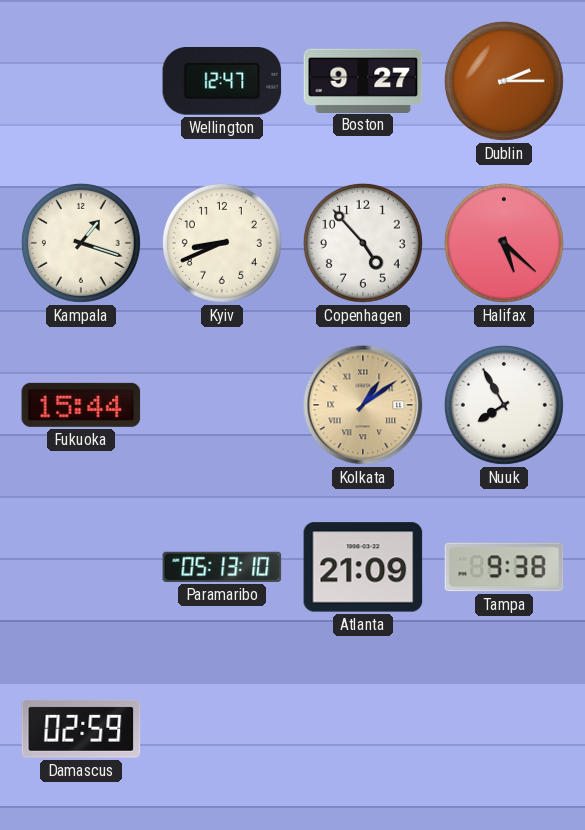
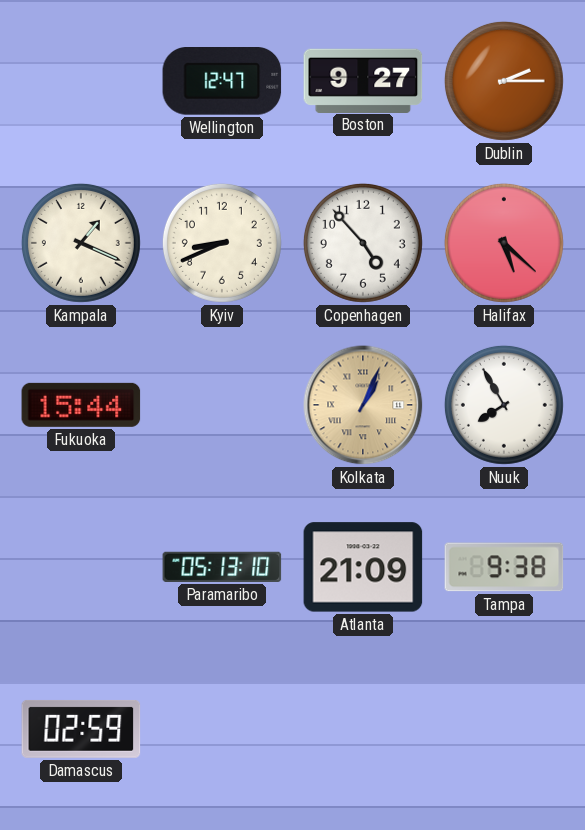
Kampala: 1:18 -> 1:19 (81, 243)
Kolkata: 1:09 -> 1:04 (363, 405)
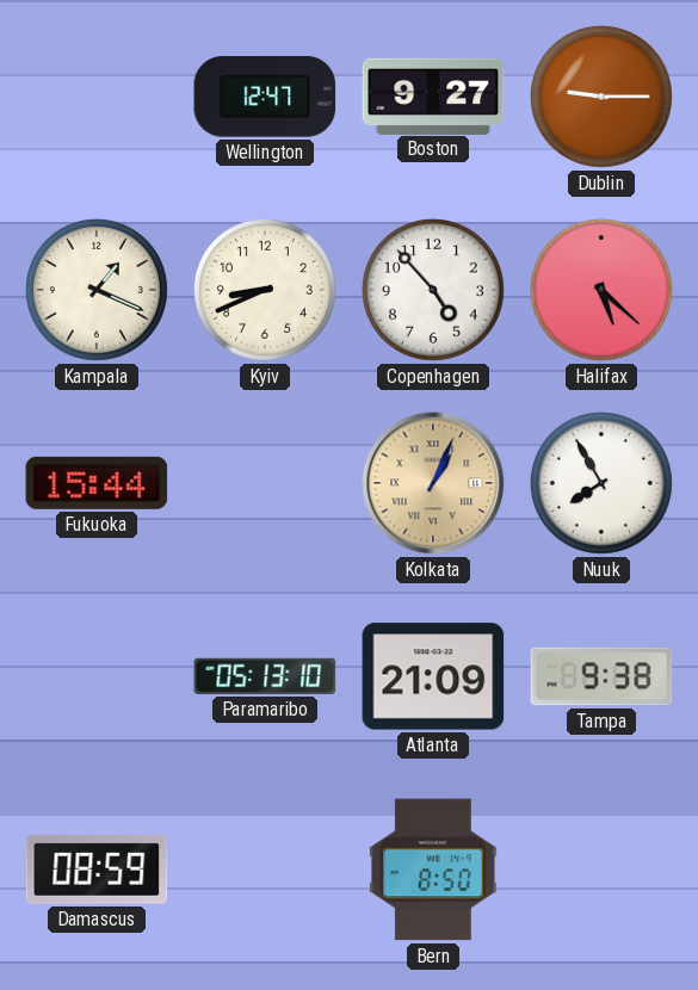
Dublin: 2:15 -> 9:15 (601, 97)
Damascus: 02:59 -> 08:59 (97, 870)
Bern: none -> 8:50 (434, 870)
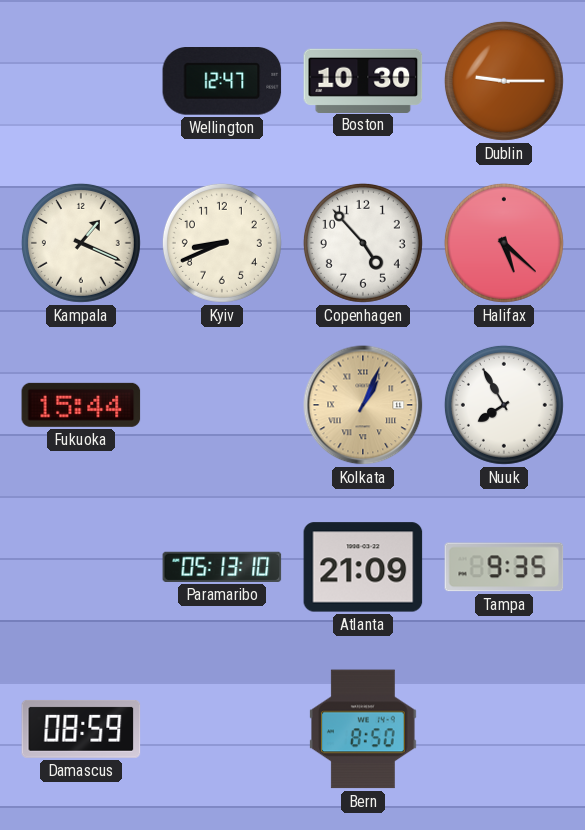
Boston: 9:27 -> 10:30 (363, 80)
Tampa: 9:38 -> 9:35 (504, 567)
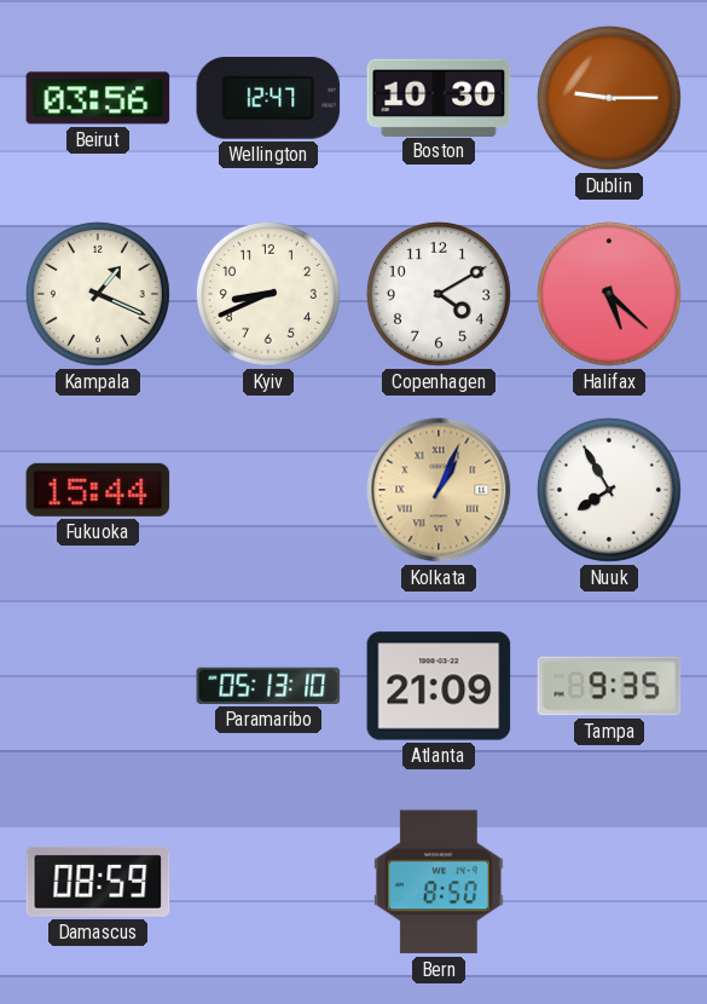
Beirut: none -> 03:56 (98, 98)
Copenhagen: 4:53 -> 4:10 (439, 294)
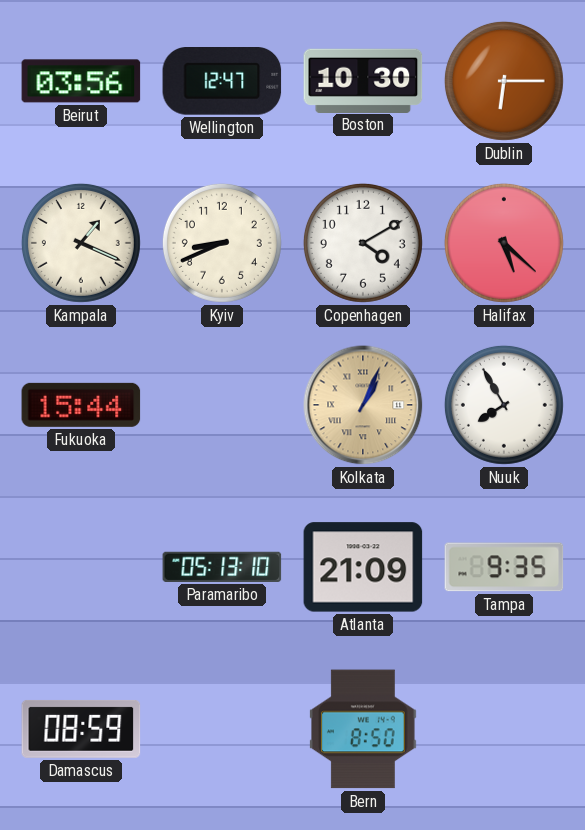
Dublin: 9:15 -> 6:15 (504, 81)
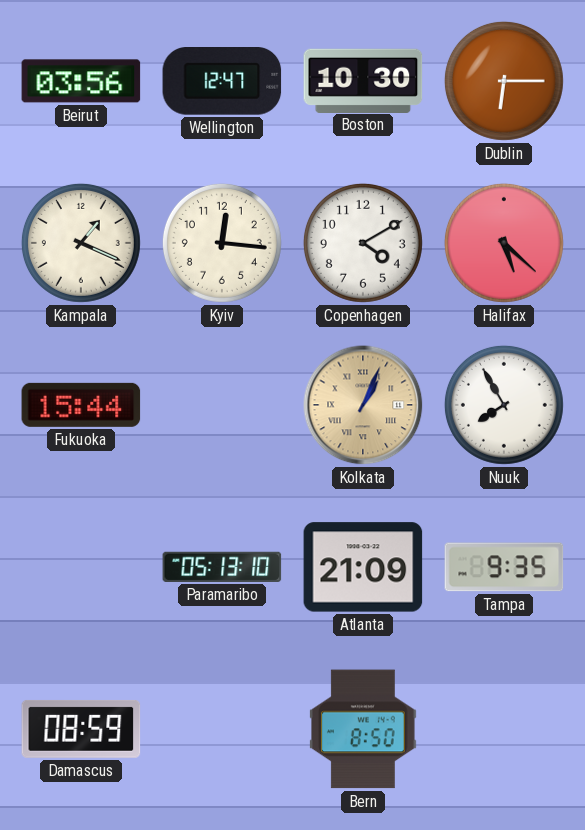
Kyiv: 8:41 -> 12:16 (222, 243)
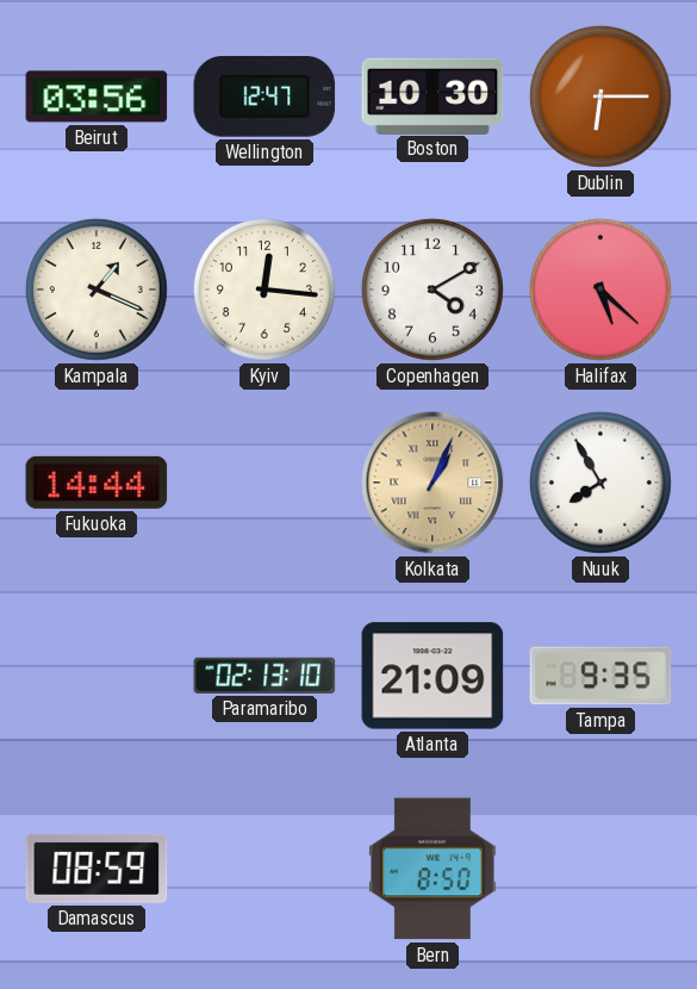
Fukuoka: 15:44 -> 14:44 (97, 483)
Paramaribo: 05:13 -> 02:13 (265, 676)
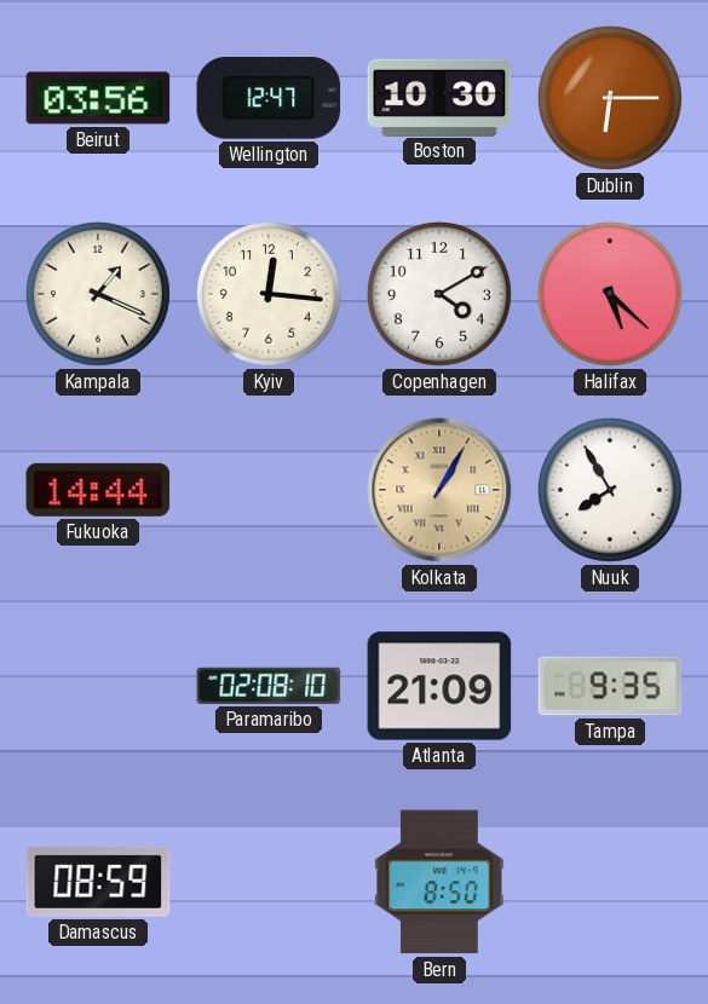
Kolkata: 1:04 -> 1:05 (439, 490)
Paramaribo: 02:13 -> 02:08 (269, 686)
